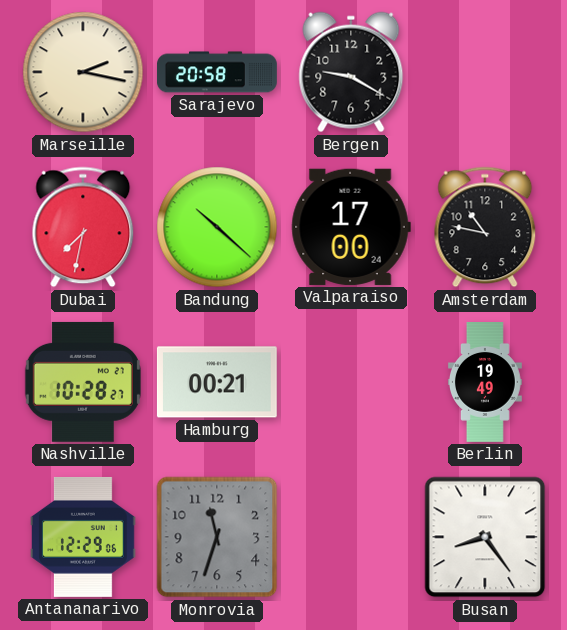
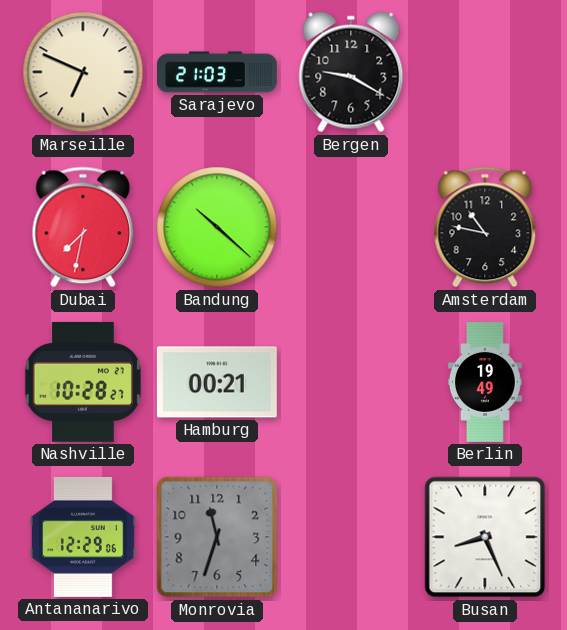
Marseille: 2:17 -> 6:49 (83, 72)
Sarajevo: 20:58 -> 21:03 (218, 72)
Valparaiso: 17:00 -> none (351, 227)
Busan: 8:24 -> 8:26 (485, 537)
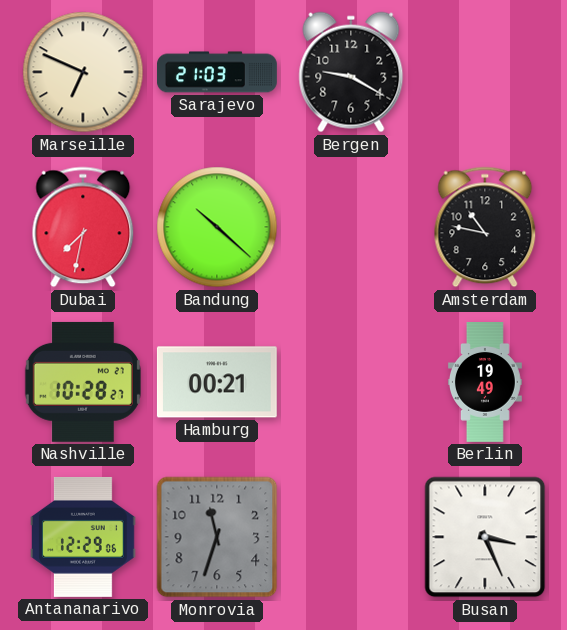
Busan: 8:26 -> 3:26 (485, 537)
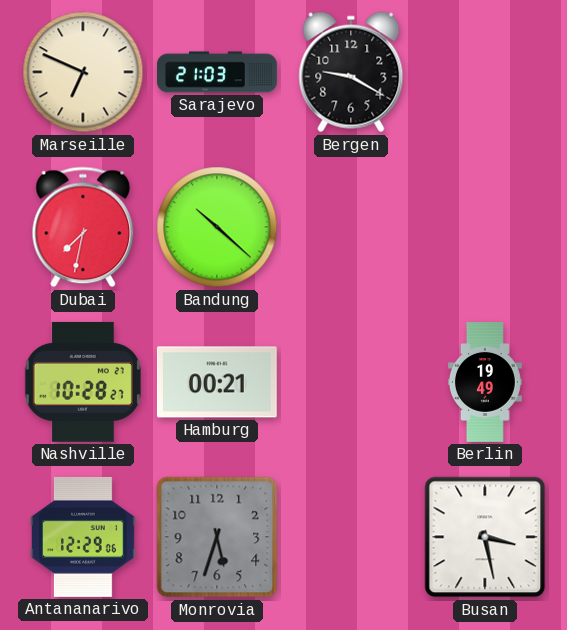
Amsterdam: 10:47 -> none (485, 227)
Monrovia: 11:33 -> 5:33 (217, 537)
Busan: 3:26 -> 3:28 (485, 537)
